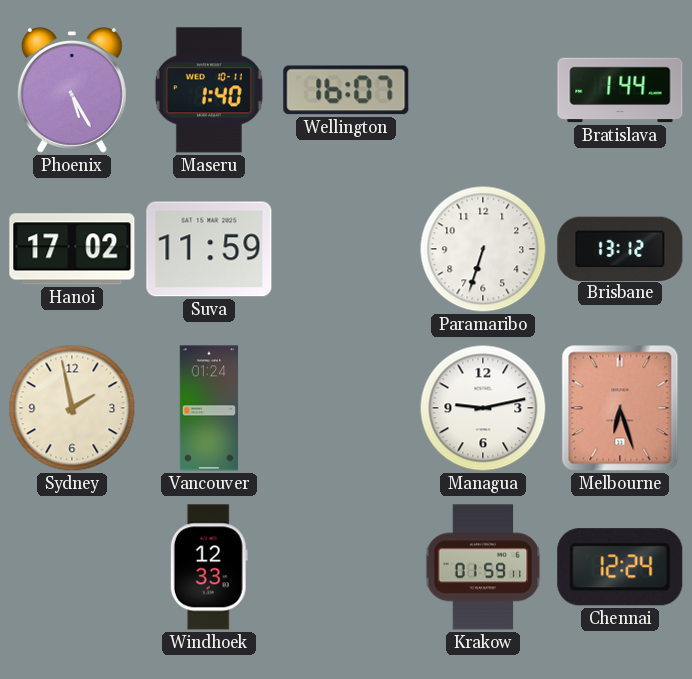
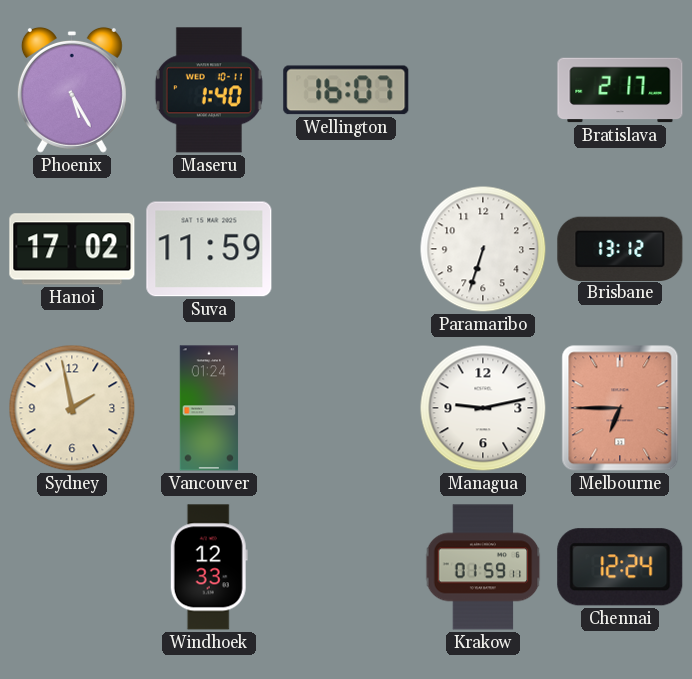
Bratislava: 1:44 -> 2:17 (620, 90)
Melbourne: 6:27 -> 6:45 (620, 408)
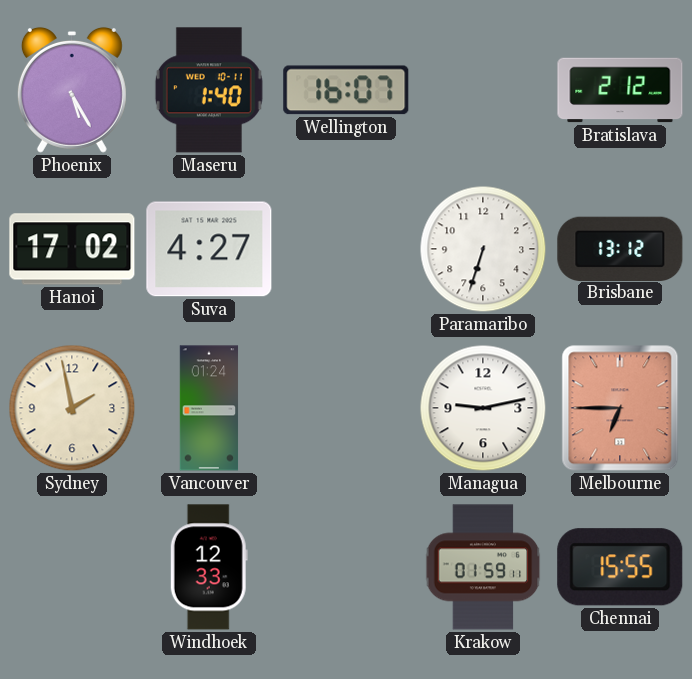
Bratislava: 2:17 -> 2:12 (620, 90)
Suva: 11:59 -> 4:27 (209, 249)
Chennai: 12:24 -> 15:55 (620, 567)
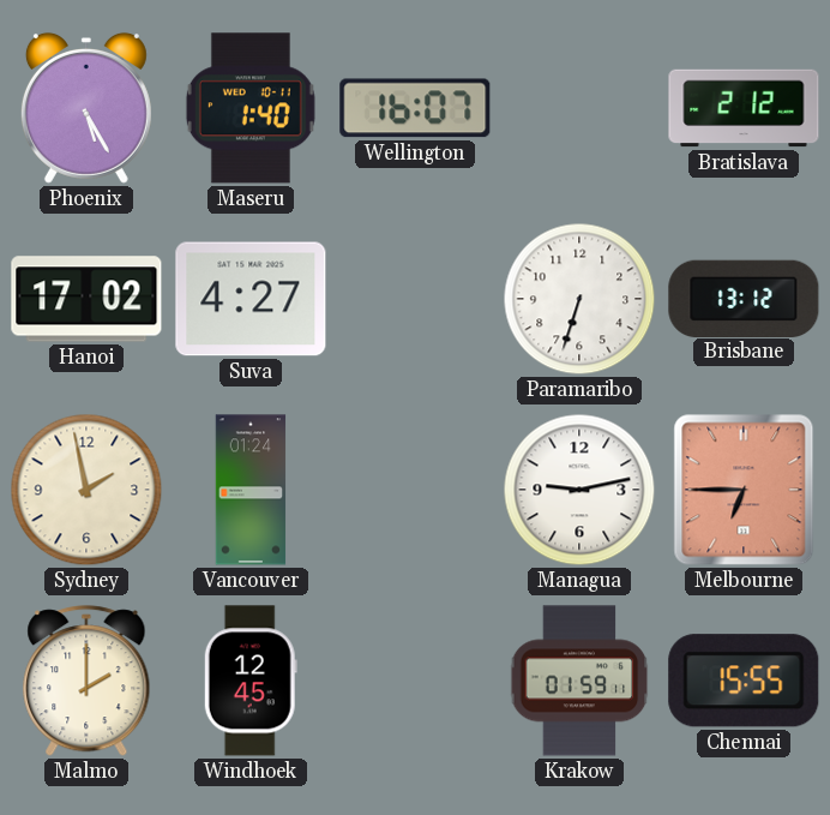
Malmo: none -> 2:00 (86, 682)
Windhoek: 12:33 -> 12:45 (251, 681)
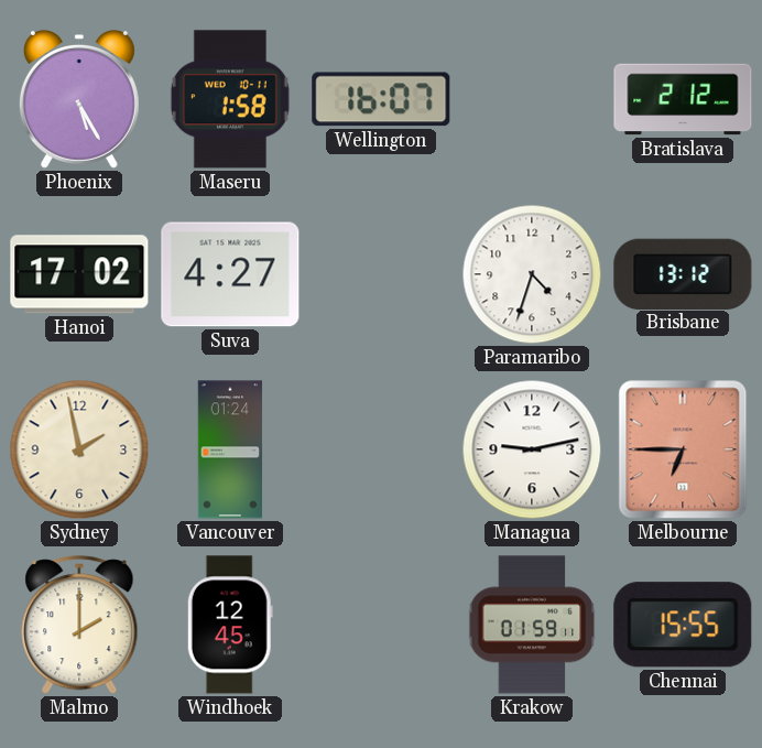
Maseru: 1:40 -> 1:58 (230, 99)
Paramaribo: 6:33 -> 4:33 (532, 274)
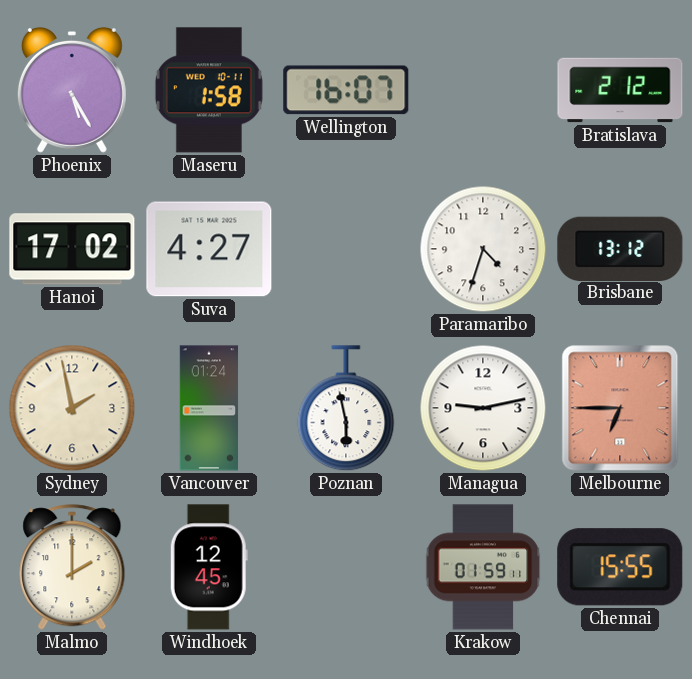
Poznan: none -> 5:58 (346, 409)
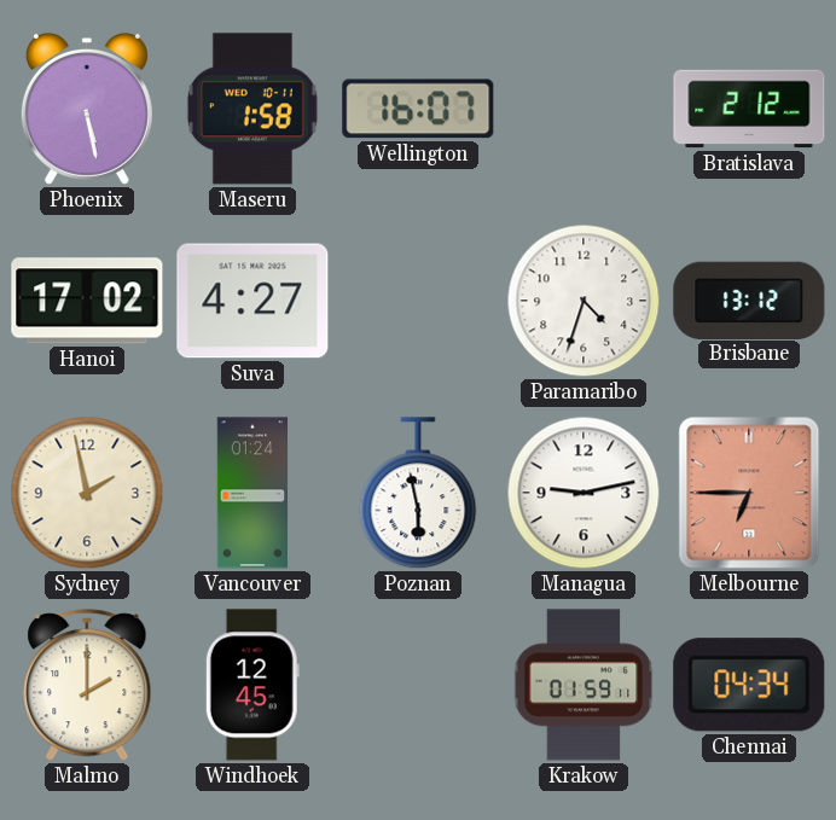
Phoenix: 5:25 -> 5:28 (87, 109)
Chennai: 15:55 -> 04:34 (749, 685)
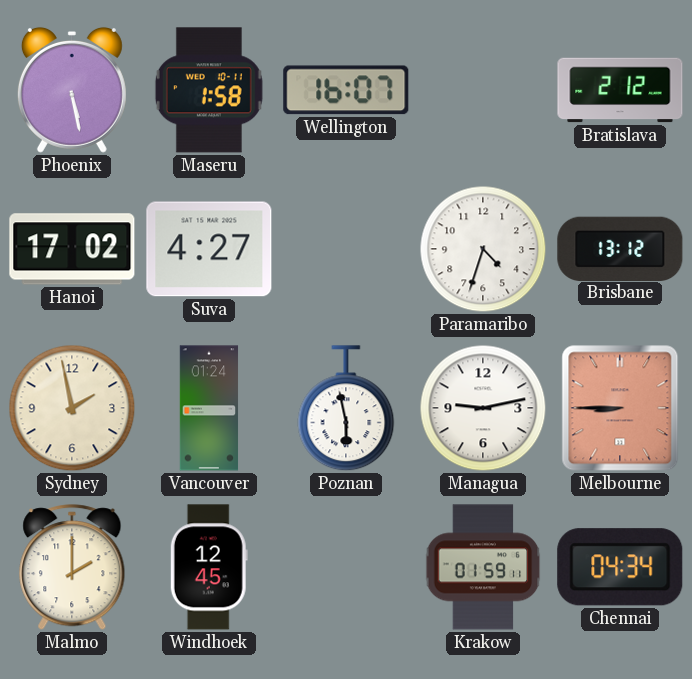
Melbourne: 6:45 -> 8:45 (620, 408)
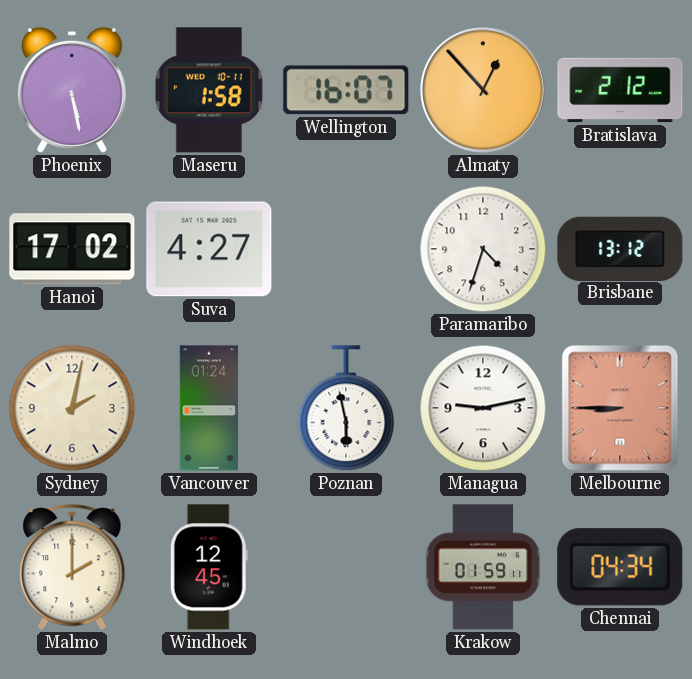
Almaty: none -> 12:53 (483, 90)
Sydney: 1:58 -> 2:02 (72, 408)
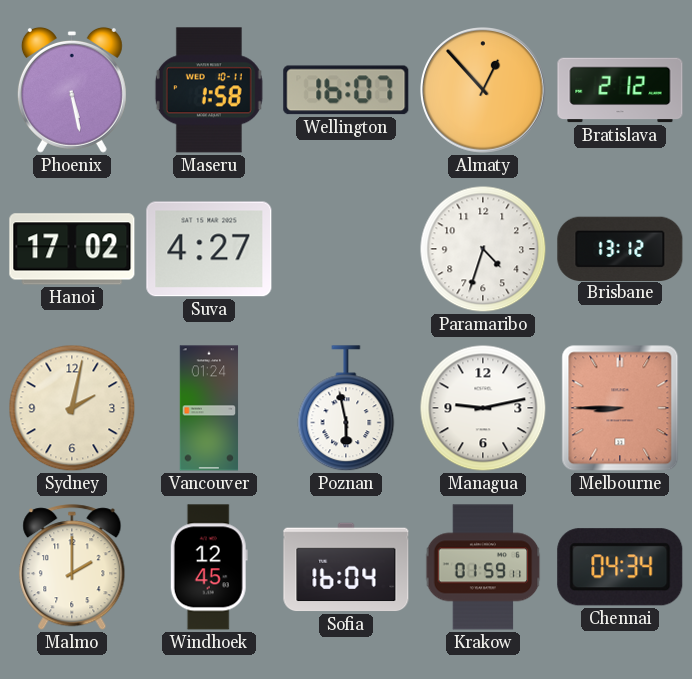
Sofia: none -> 16:04 (346, 567)
